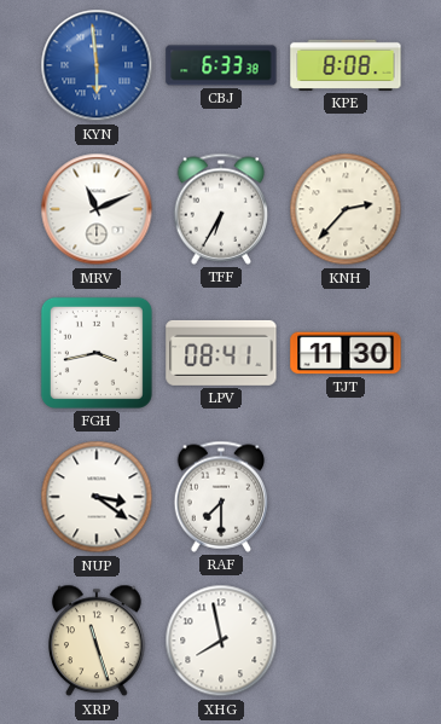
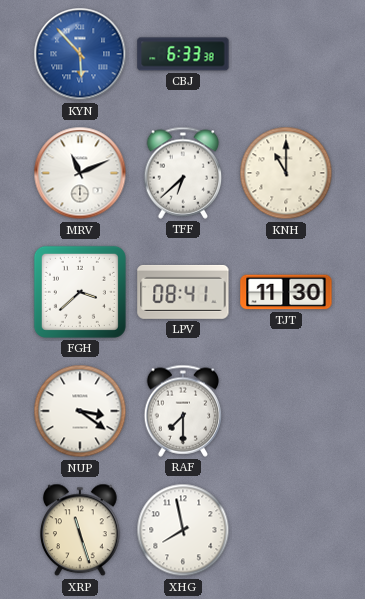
KYN: 5:59 -> 5:53 (80, 54)
KPE: 8:08 -> none (346, 65)
TFF: 6:35 -> 6:38 (183, 173)
KNH: 2:37 -> 11:00 (286, 173)
FGH: 3:43 -> 3:38 (80, 292)
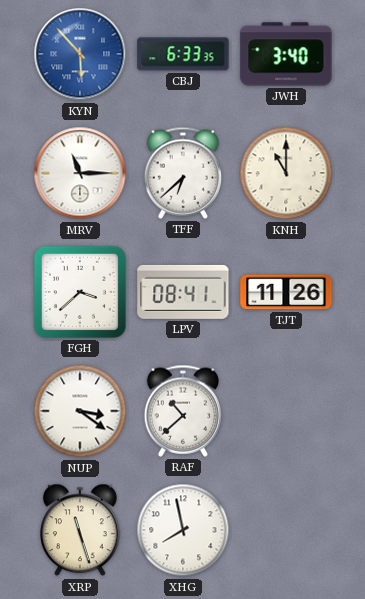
CBJ: 6:33:38 -> 6:33:35 (183, 54)
JWH: none -> 3:40 (286, 54)
MRV: 11:11 -> 11:15 (80, 173)
TJT: 11:30 -> 11:26 (286, 292)
RAF: 7:30 -> 10:38 (183, 411)
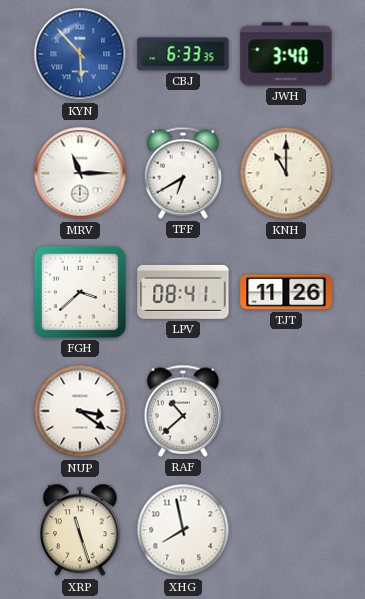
TFF: 6:38 -> 6:40 (183, 173)
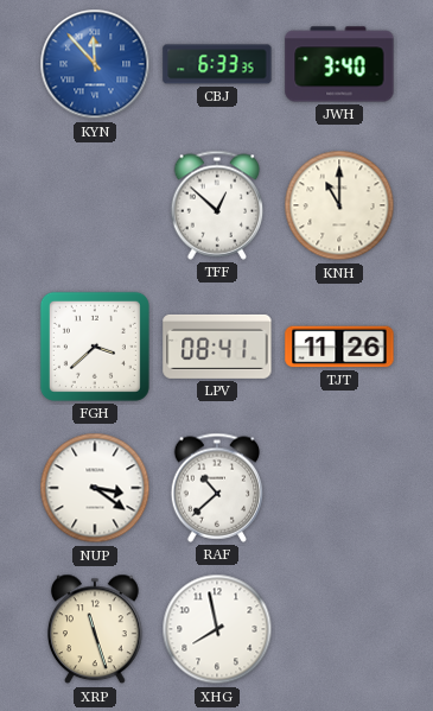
KYN: 5:53 -> 11:53 (95, 64)
MRV: 11:15 -> none (80, 173)
TFF: 6:40 -> 12:52 (217, 205)
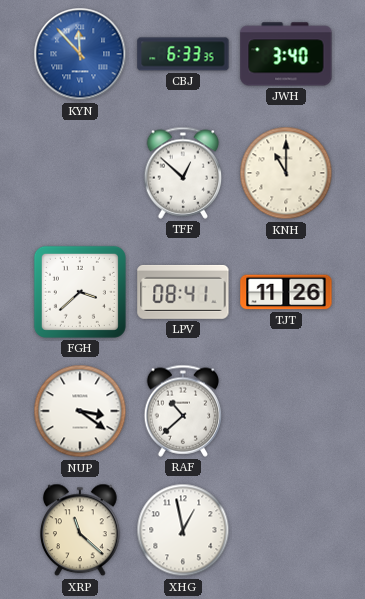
XRP: 11:27 -> 11:22 (81, 530)
XHG: 7:58 -> 12:58 (183, 530)
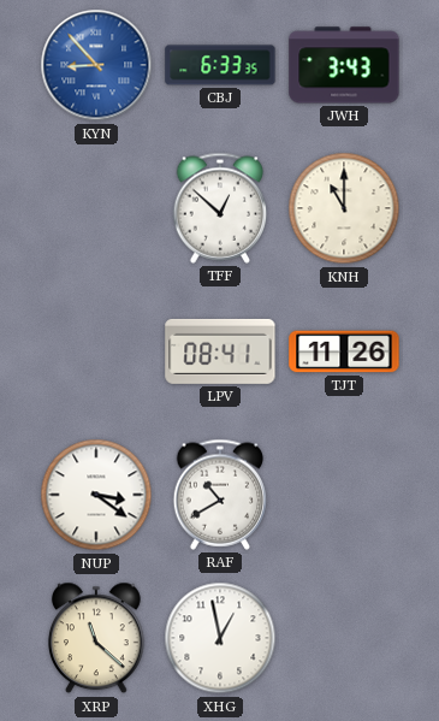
KYN: 11:53 -> 8:53 (96, 65)
JWH: 3:40 -> 3:43 (344, 65)
FGH: 3:38 -> none (80, 292)
RAF: 10:38 -> 10:40 (220, 495)
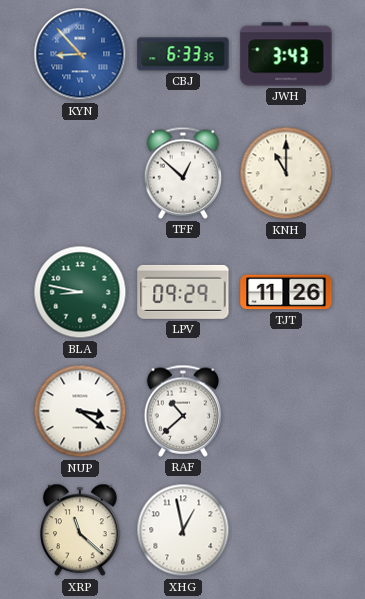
BLA: none -> 8:47 (80, 292)
LPV: 08:41 -> 09:29 (183, 292)
RAF: 10:40 -> 10:38 (183, 411)
